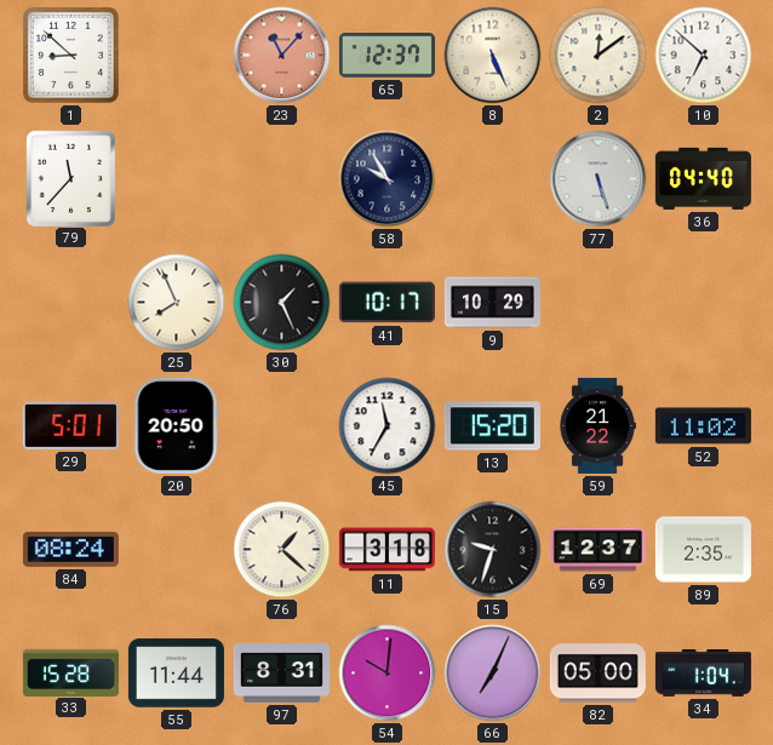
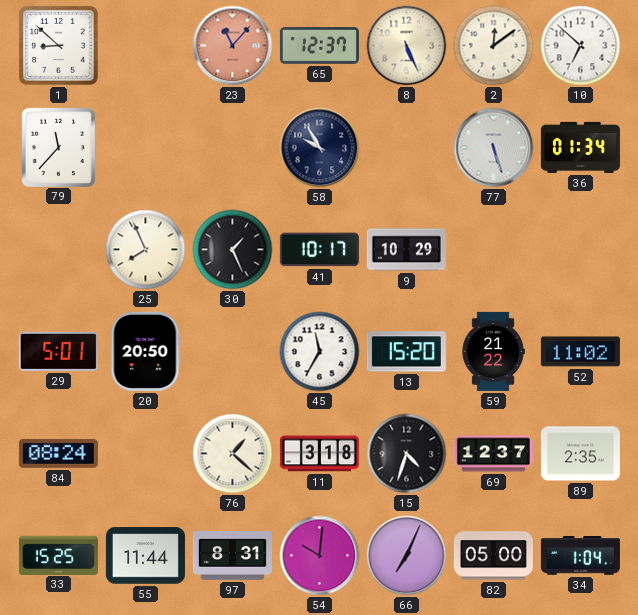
36: 04:40 -> 01:34 (580, 147)
15: 9:33 -> 4:33 (407, 454)
33: 15:28 -> 15:25 (58, 555)
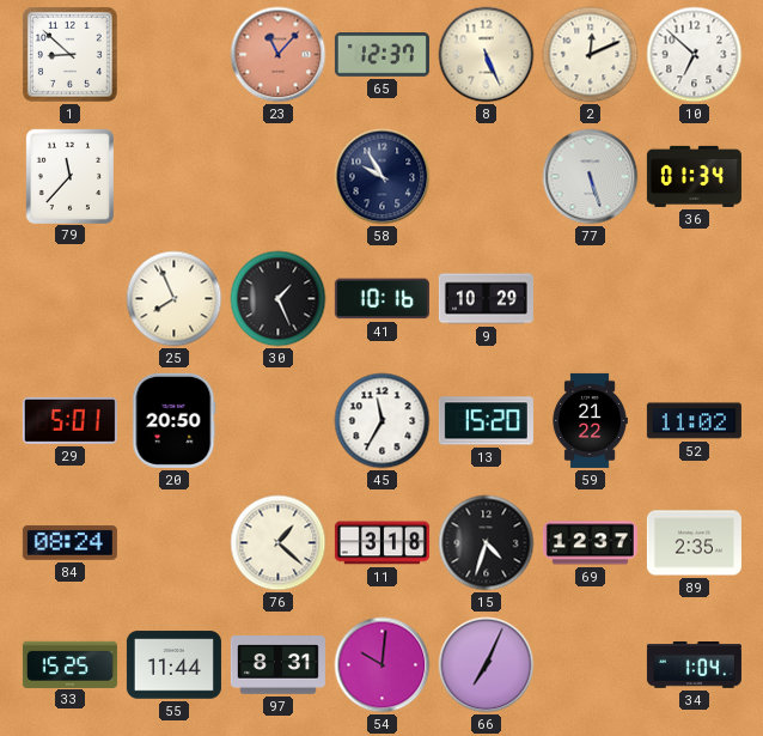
2: 12:09 -> 12:11 (591, 55)
41: 10:17 -> 10:16 (381, 299)
82: 05:00 -> none (493, 556)
